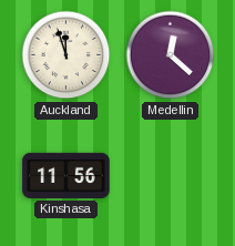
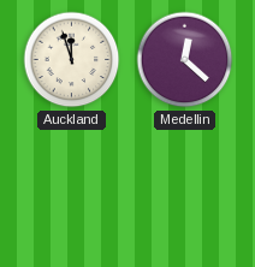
Kinshasa: 11:56 -> none (67, 175)
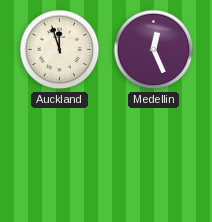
Medellin: 12:22 -> 12:26 (154, 50)
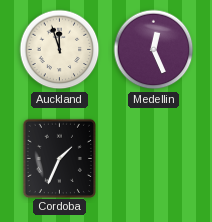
Cordoba: none -> 1:34 (59, 158)
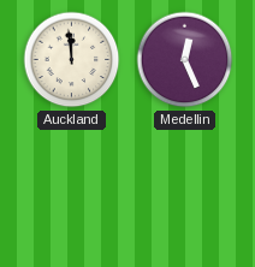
Auckland: 11:57 -> 11:59 (72, 60)
Cordoba: 1:34 -> none (59, 158)
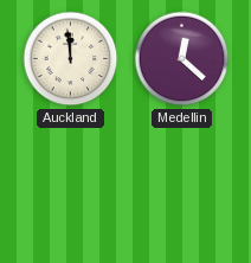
Medellin: 12:26 -> 12:22 (182, 59)
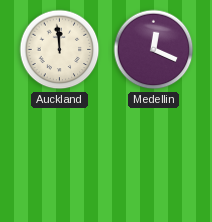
Medellin: 12:22 -> 12:19 (154, 50)
